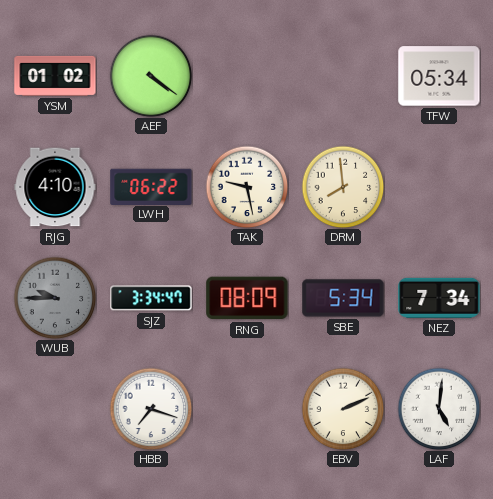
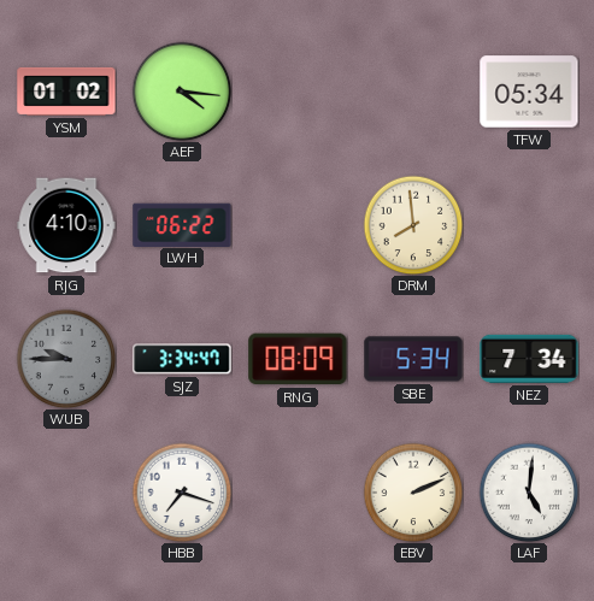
AEF: 4:21 -> 4:16 (182, 92)
TAK: 9:28 -> none (247, 187)
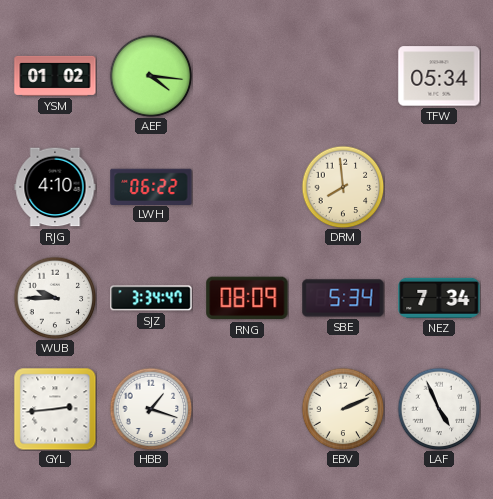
WUB dial: grey -> white (55, 298)
GYL: none -> 2:44 (55, 409)
HBB: 7:18 -> 1:18 (151, 409)
LAF: 5:01 -> 4:56 (439, 409)
